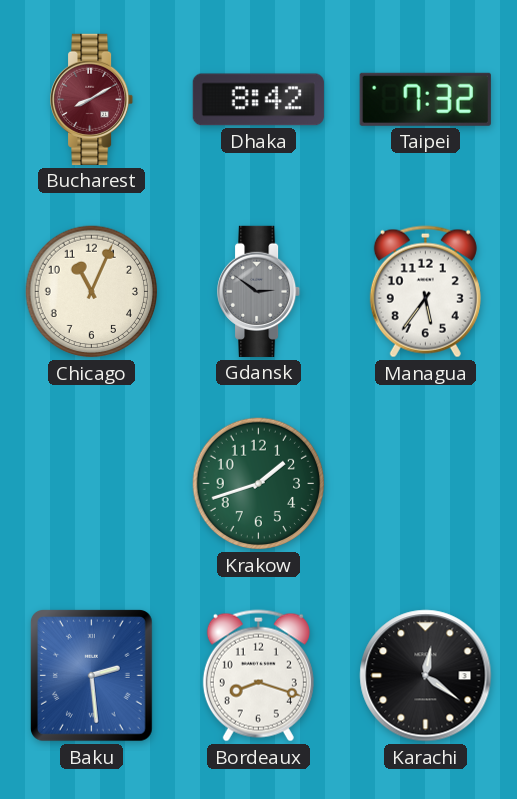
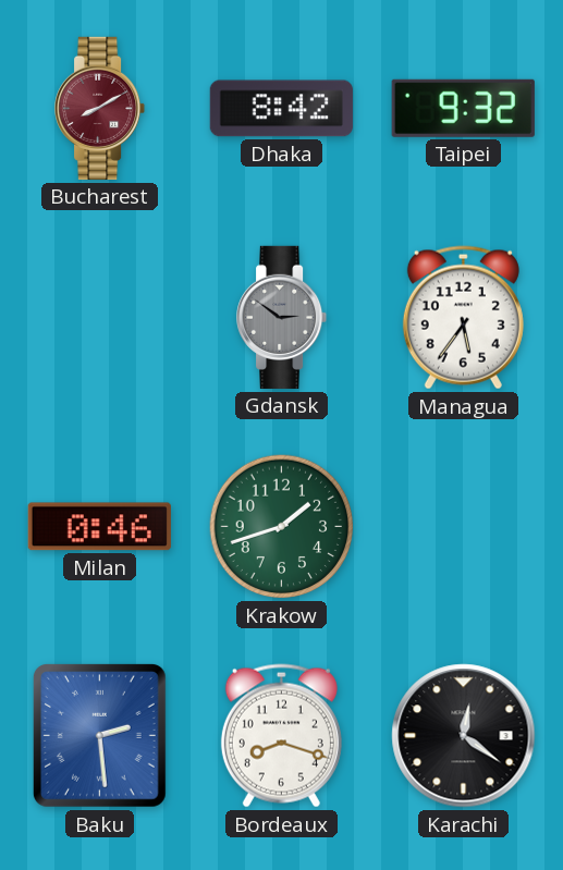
Taipei: 7:32 -> 9:32 (463, 108)
Chicago: 11:04 -> none (92, 292)
Milan: none -> 0:46 (99, 527)
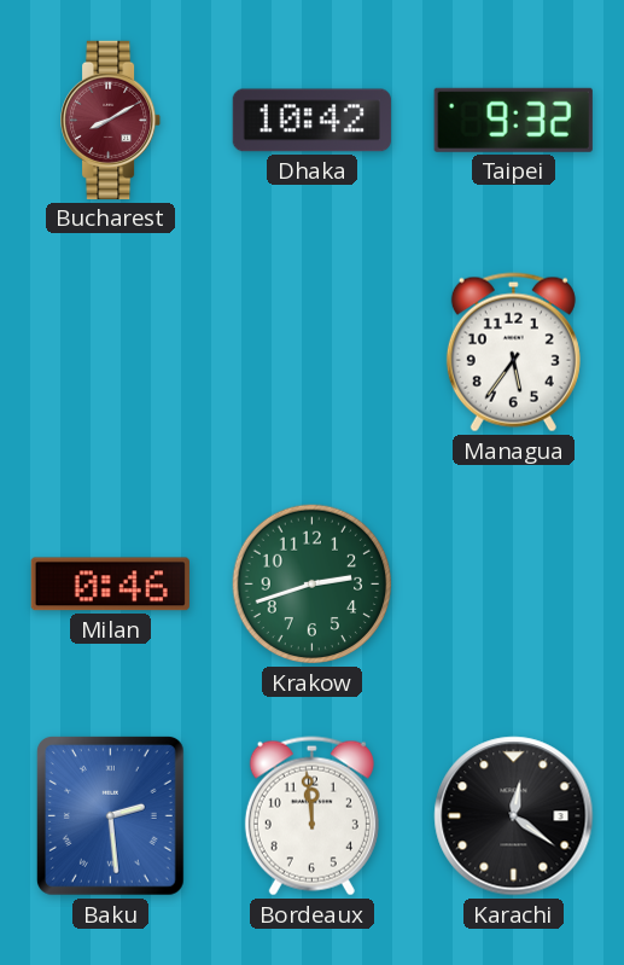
Dhaka: 8:42 -> 10:42 (311, 121)
Gdansk: 2:51 -> none (282, 317)
Krakow: 1:42 -> 2:42 (313, 585)
Bordeaux: 8:18 -> 11:59 (311, 816)
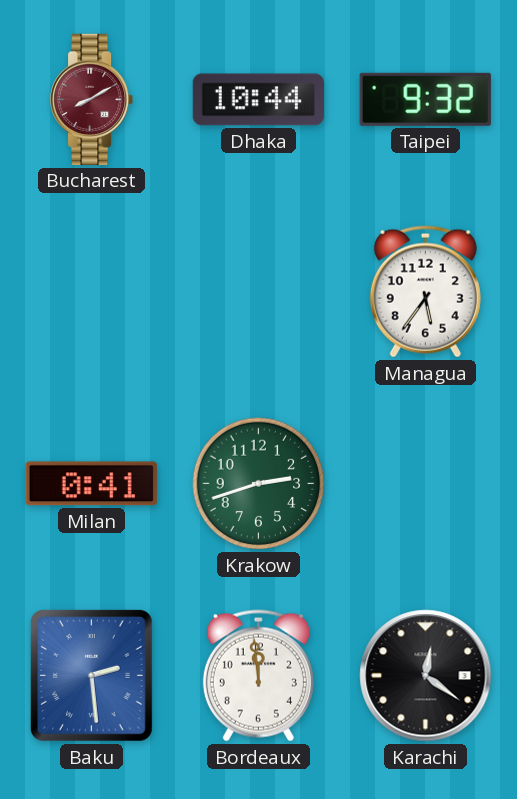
Dhaka: 10:42 -> 10:44 (258, 100)
Milan: 0:46 -> 0:41 (91, 484)
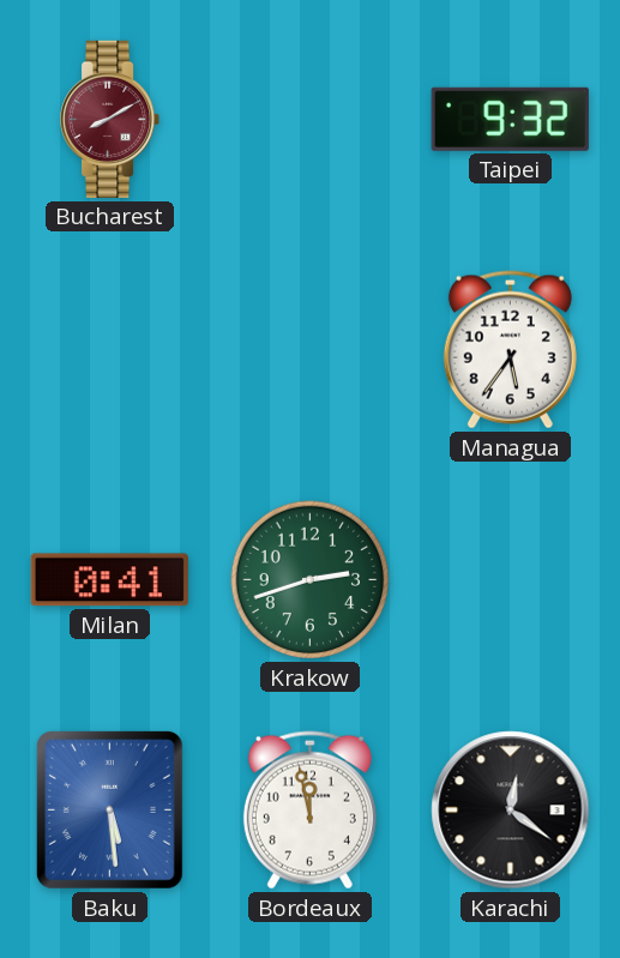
Dhaka: 10:44 -> none (258, 100)
Baku: 2:29 -> 5:29 (109, 809)
Bordeaux: 11:59 -> 11:58 (309, 811)
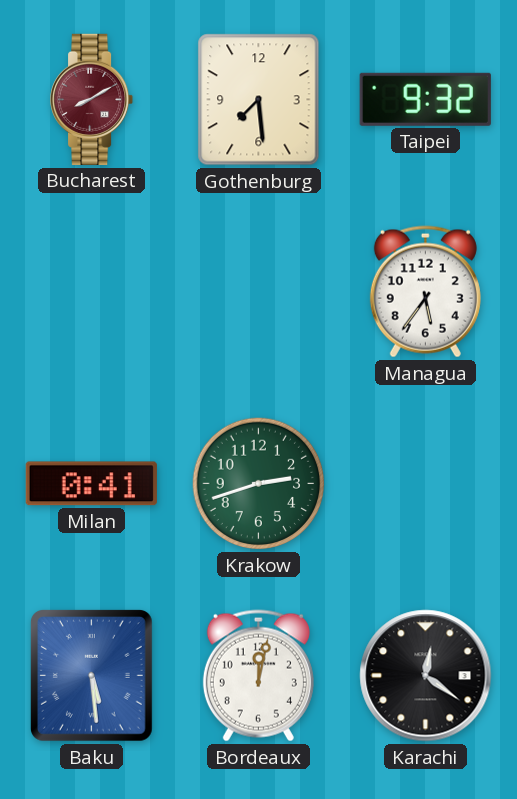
Gothenburg: none -> 7:29 (259, 100)
Bordeaux: 11:58 -> 12:02 (258, 676)
